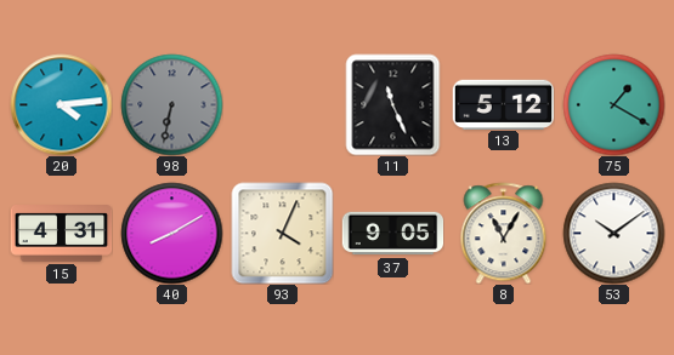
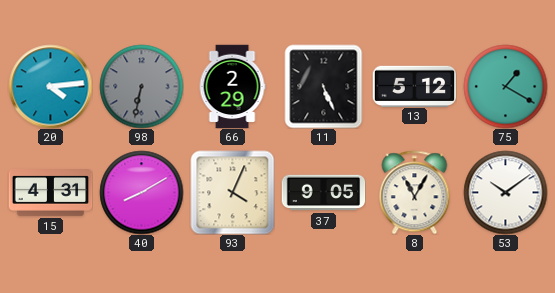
66: none -> 2:29 (232, 86)
11: 11:26 -> 5:26 (324, 86)
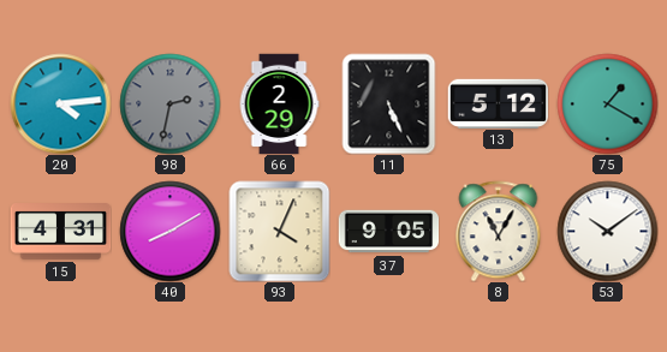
98: 6:32 -> 2:32 (169, 103)
